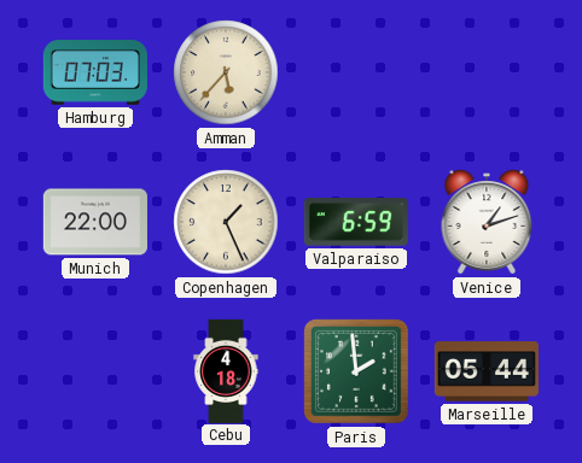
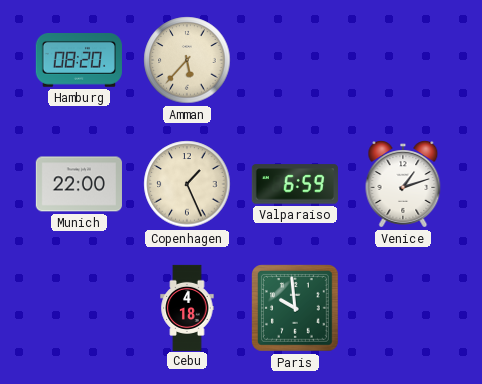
Hamburg: 07:03 -> 08:20 (79, 61)
Paris: 1:59 -> 9:59 (295, 308)
Marseille: 05:44 -> none (485, 371)
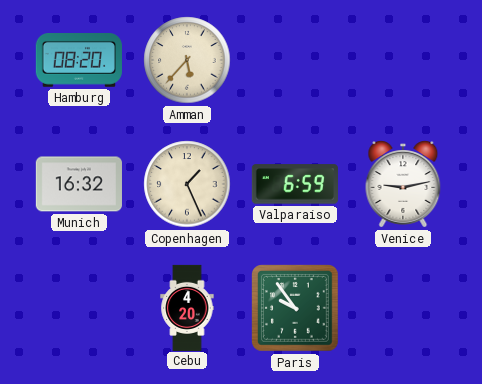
Munich: 22:00 -> 16:32 (79, 184)
Venice: 1:12 -> 9:13 (403, 184)
Cebu: 4:18 -> 4:20 (187, 307)
Paris: 9:59 -> 9:54 (295, 308)
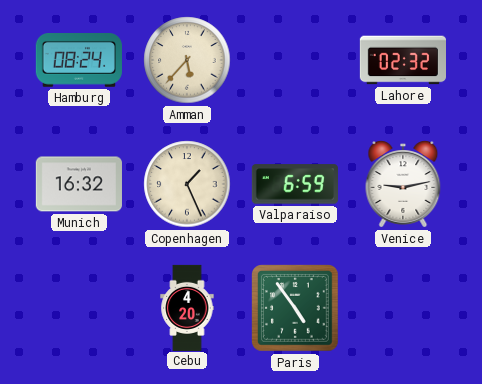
Hamburg: 08:20 -> 08:24 (79, 61)
Lahore: none -> 02:32 (402, 60)
Paris: 9:54 -> 4:54 (295, 308)
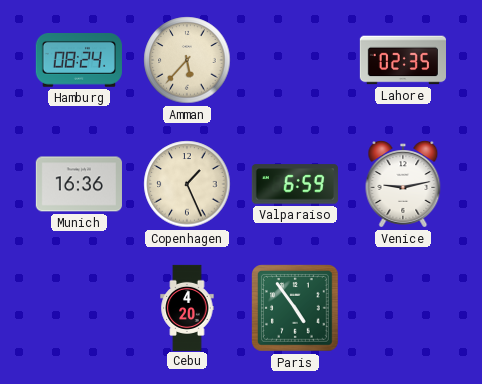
Lahore: 02:32 -> 02:35 (402, 60)
Munich: 16:32 -> 16:36 (79, 184)
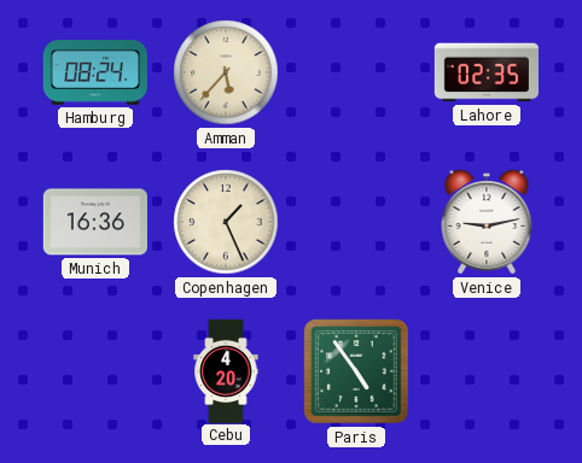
Valparaiso: 6:59 -> none (295, 184)
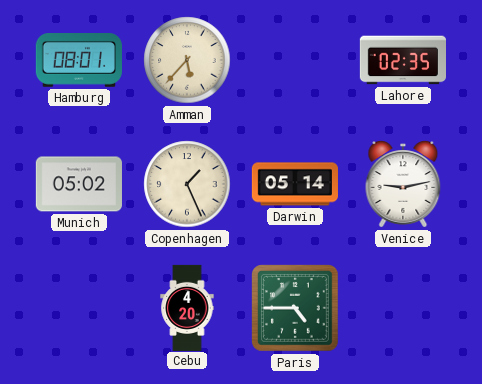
Hamburg: 08:24 -> 08:01 (79, 61)
Munich: 16:36 -> 05:02 (79, 184)
Darwin: none -> 05:14 (294, 184)
Paris: 4:54 -> 4:45 (295, 308)
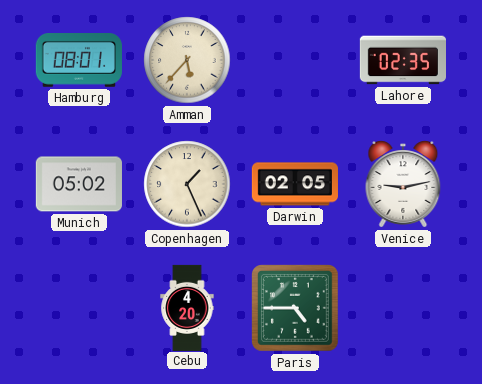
Darwin: 05:14 -> 02:05 (294, 184)
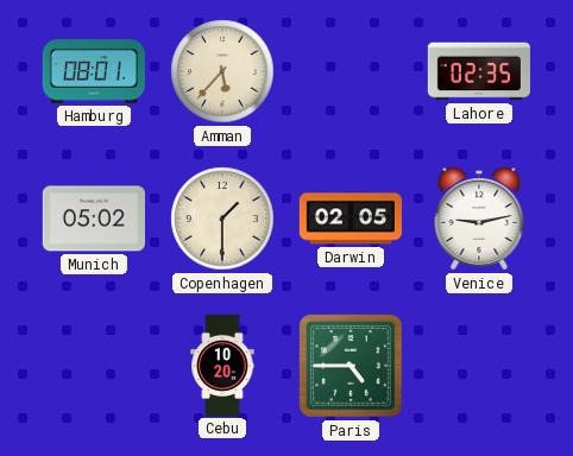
Copenhagen: 1:26 -> 1:30 (222, 218)
Cebu: 4:20 -> 10:20 (222, 365)
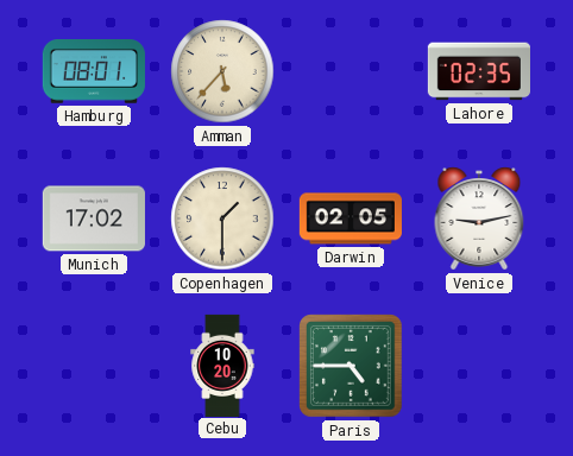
Munich: 05:02 -> 17:02 (94, 218)
